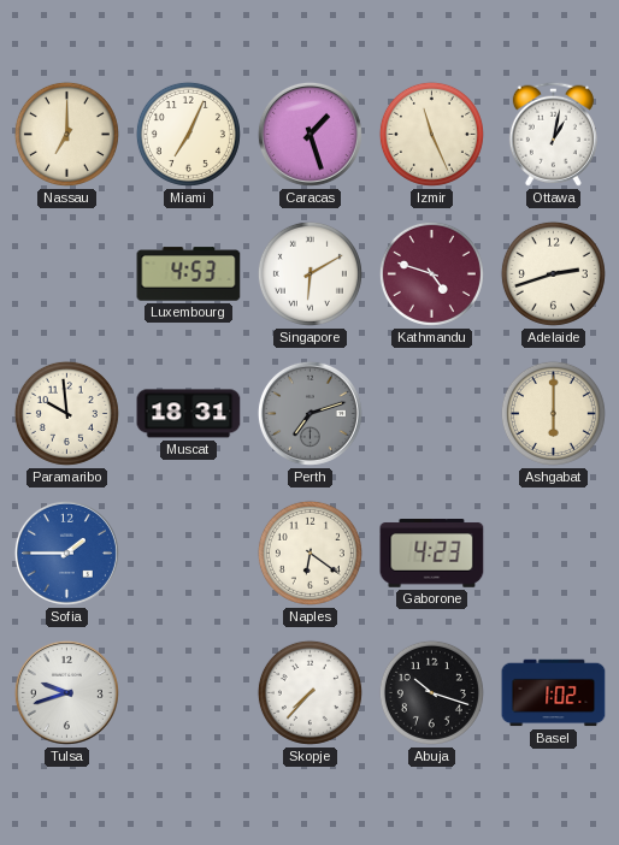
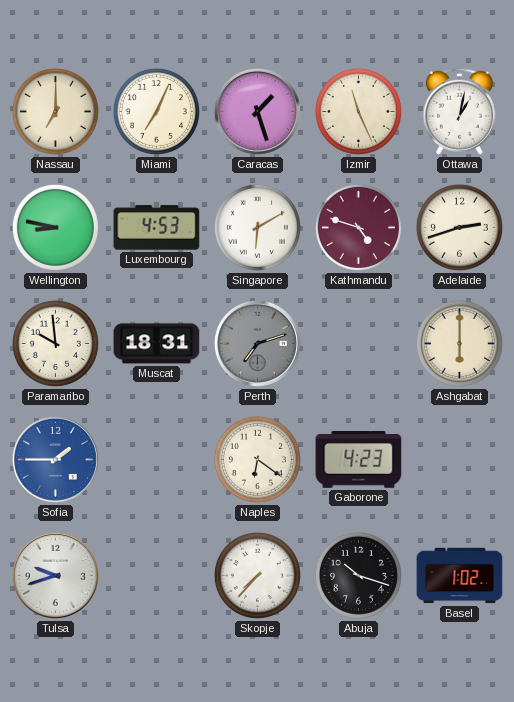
Wellington: none -> 8:47 (55, 227)
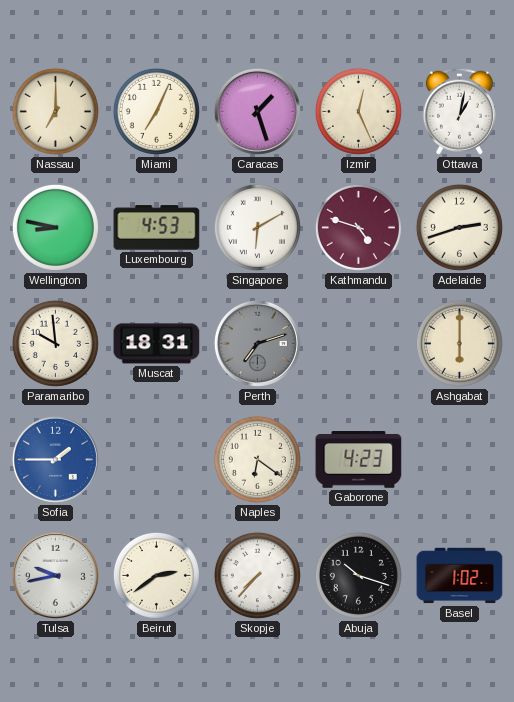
Izmir: 11:26 -> 12:26 (358, 111)
Tulsa: 9:42 -> 9:43 (55, 575)
Beirut: none -> 2:39 (156, 575)
